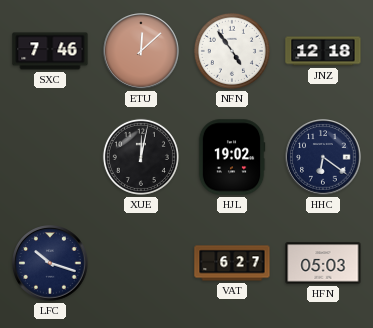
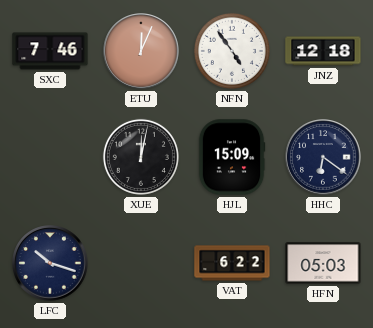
ETU: 12:08 -> 12:04 (141, 51)
HJL: 19:02 -> 15:09 (232, 157)
VAT: 6:27 -> 6:22 (232, 263)
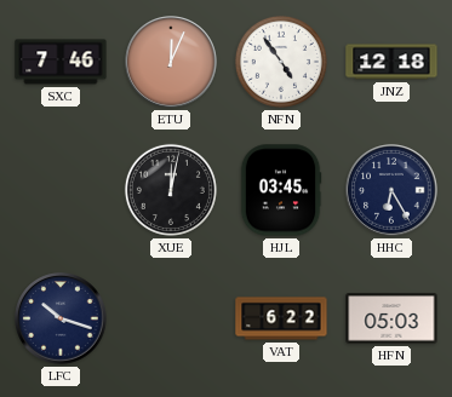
HJL: 15:09 -> 03:45 (281, 190)
HHC: 6:21 -> 6:25 (391, 190)
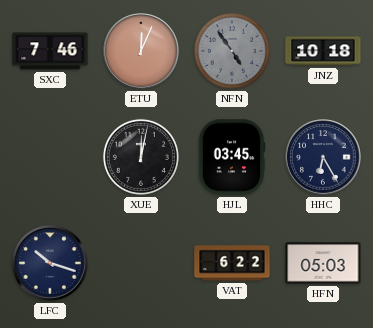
NFN dial: white -> grey (232, 51)
JNZ: 12:18 -> 10:18 (323, 51)
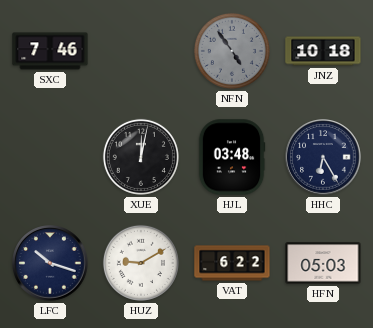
ETU: 12:04 -> none (141, 51)
HJL: 03:45 -> 03:48 (232, 157)
HUZ: none -> 9:10 (141, 263)
